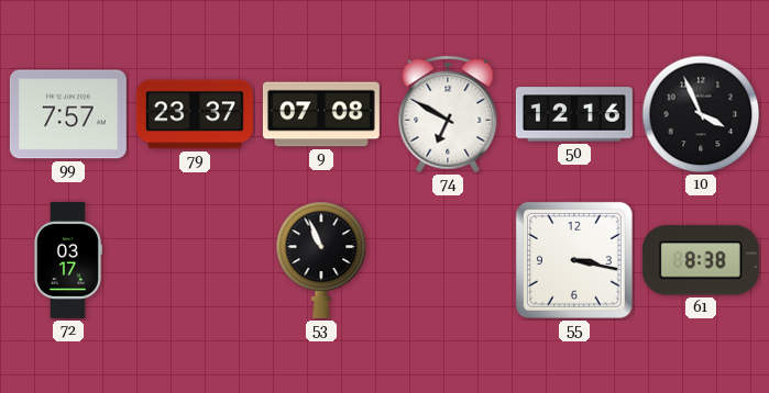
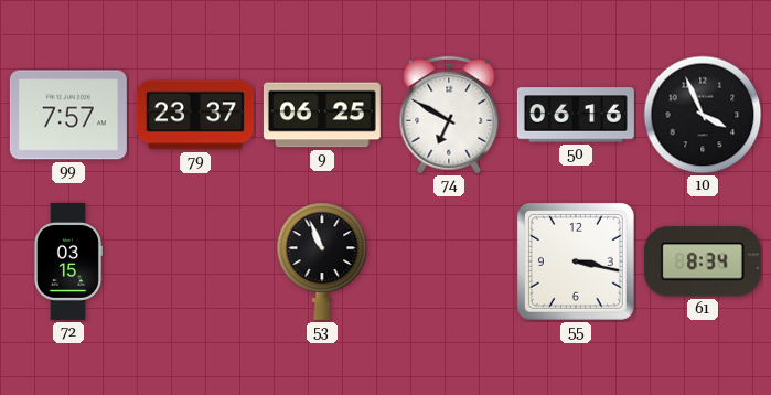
9: 07:08 -> 06:25 (322, 115)
50: 12:16 -> 06:16 (576, 115)
72: 03:17 -> 03:15 (67, 261)
61: 8:38 -> 8:34 (703, 261)
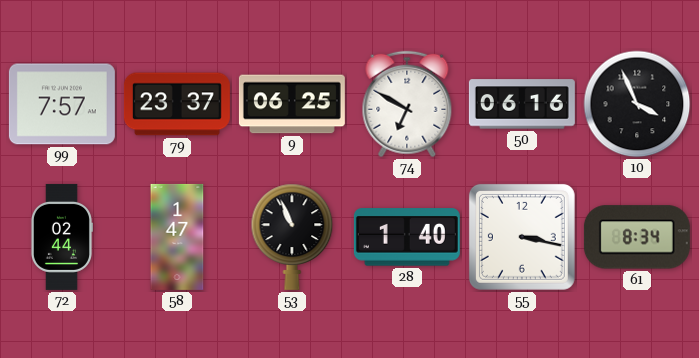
72: 03:15 -> 02:44 (61, 237)
58: none -> 1:47 (177, 237)
28: none -> 1:40 (407, 237)
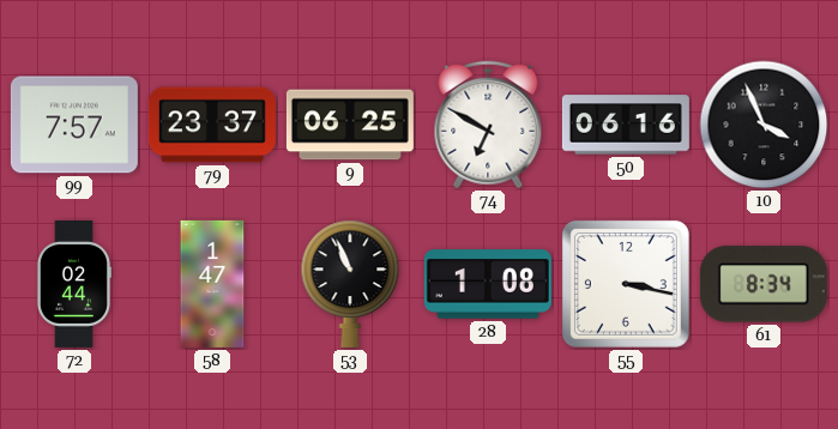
28: 1:40 -> 1:08 (488, 284)
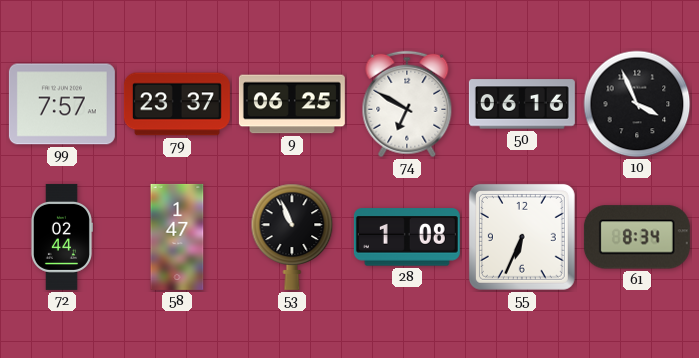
55: 3:17 -> 6:34 (522, 237)
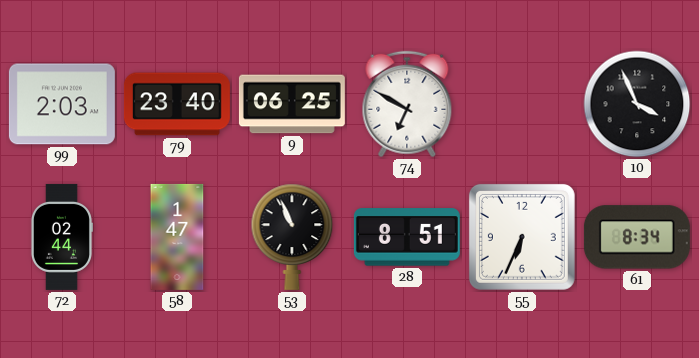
99: 7:57 -> 2:03 (62, 104)
79: 23:37 -> 23:40 (177, 104)
50: 06:16 -> none (522, 104)
28: 1:08 -> 8:51 (407, 237)
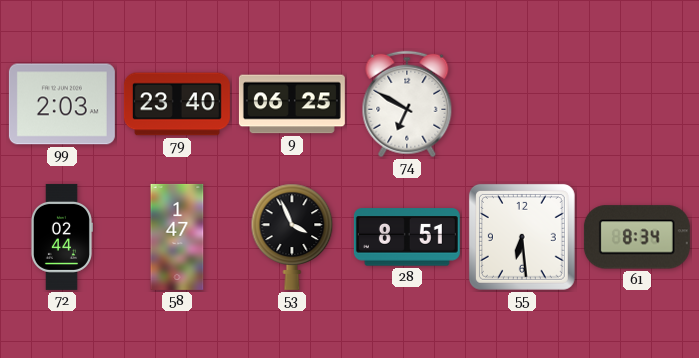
10: 3:56 -> none (637, 104)
53: 10:56 -> 3:56 (292, 237)
55: 6:34 -> 6:29 (522, 237)
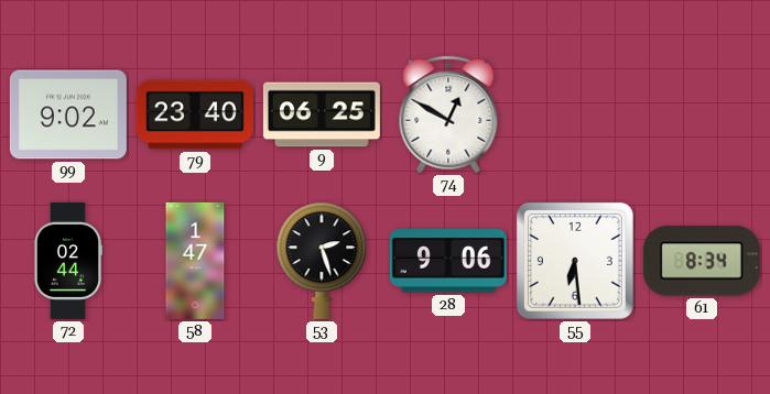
99: 2:03 -> 9:02 (68, 114)
74: 6:50 -> 12:50 (448, 114)
53: 3:56 -> 2:27 (322, 261)
28: 8:51 -> 9:06 (448, 261)
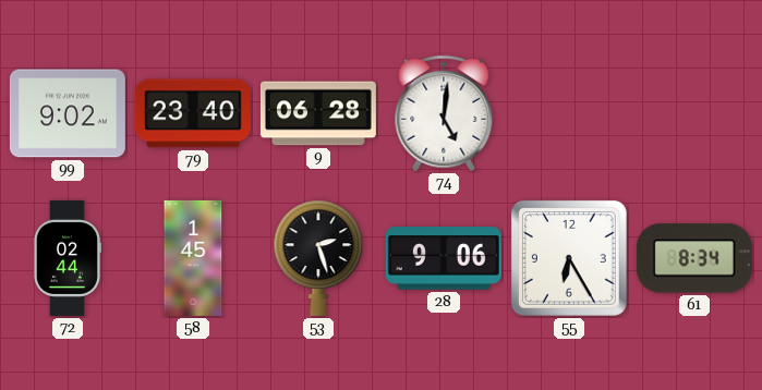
9: 06:25 -> 06:28 (318, 113)
74: 12:50 -> 5:01 (444, 113)
58: 1:47 -> 1:45 (193, 258)
55: 6:29 -> 6:25 (569, 258)
